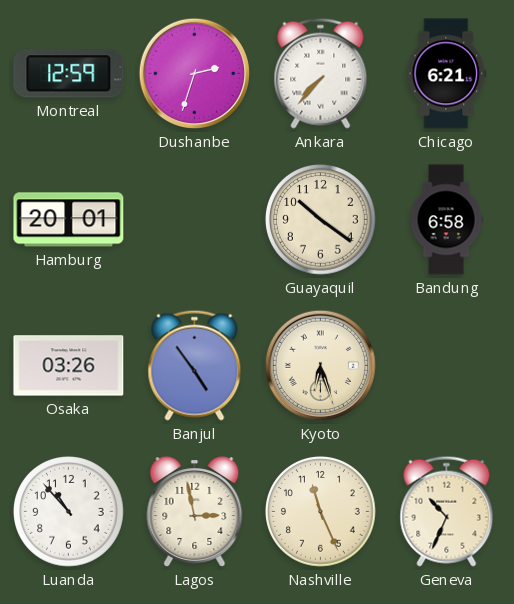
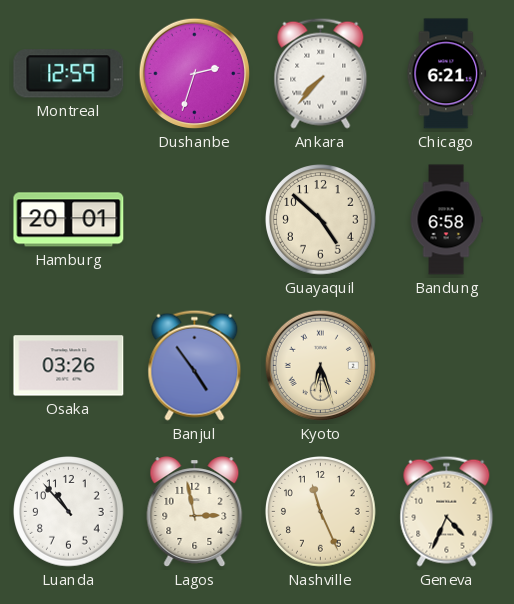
Guayaquil: 10:21 -> 4:52 (321, 220)
Geneva: 10:34 -> 4:34 (447, 511)
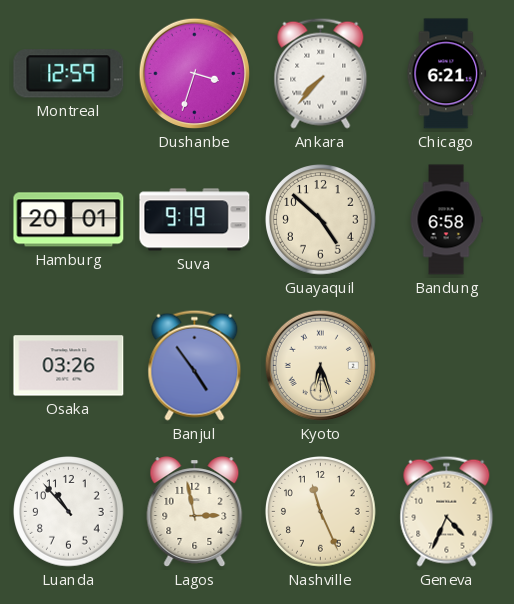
Dushanbe: 2:33 -> 3:33 (194, 73)
Suva: none -> 9:19 (195, 220)
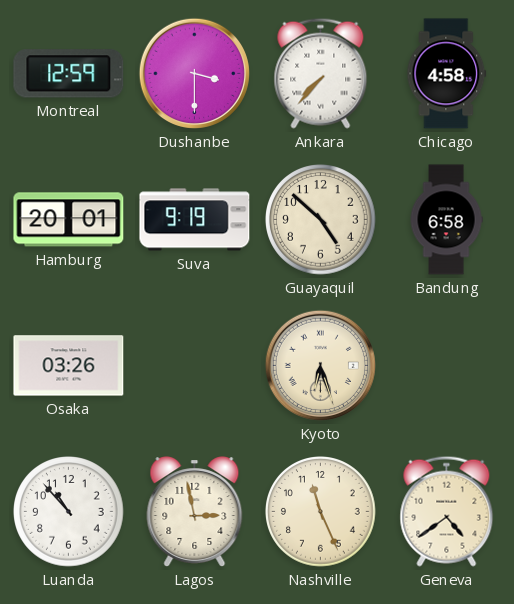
Dushanbe: 3:33 -> 3:30 (194, 73)
Chicago: 6:21 -> 4:58 (447, 74)
Banjul: 4:54 -> none (195, 365)
Geneva: 4:34 -> 4:39 (447, 511)
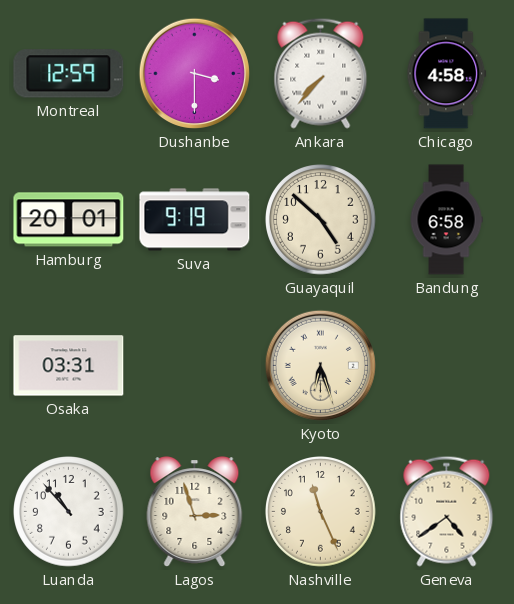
Osaka: 03:26 -> 03:31 (69, 366)
Lagos: 2:58 -> 2:57 (195, 512)
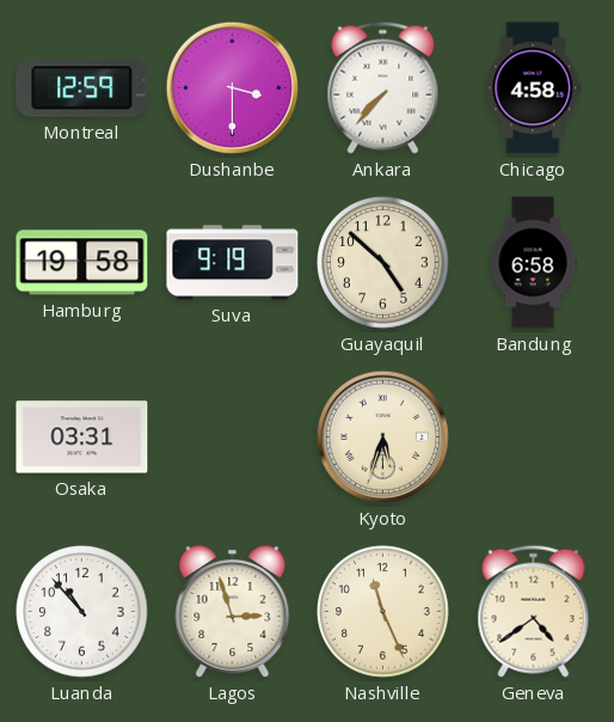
Hamburg: 20:01 -> 19:58 (82, 263)
Kyoto: 6:27 -> 5:33 (382, 436)
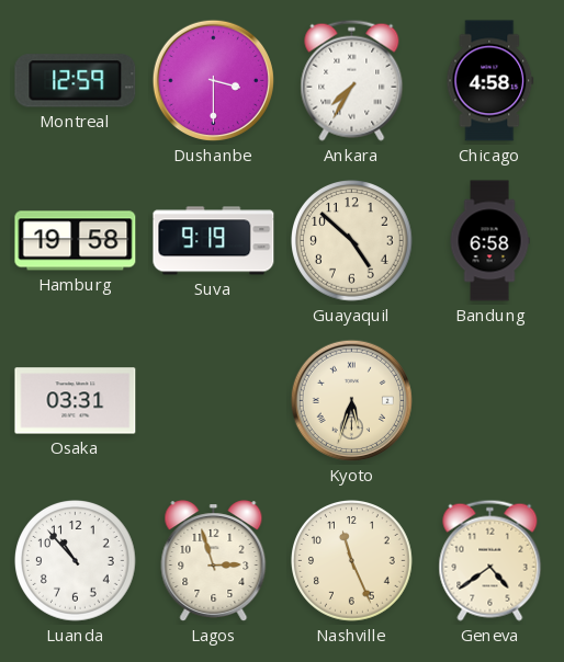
Ankara: 7:37 -> 7:35 (352, 80)
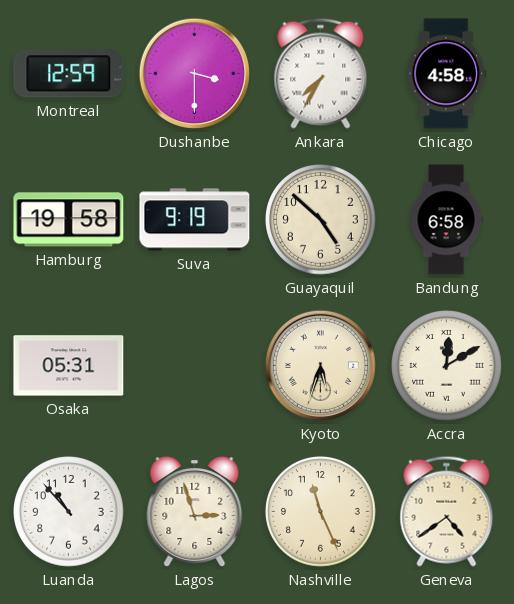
Osaka: 03:31 -> 05:31 (69, 366)
Accra: none -> 12:10 (447, 366)
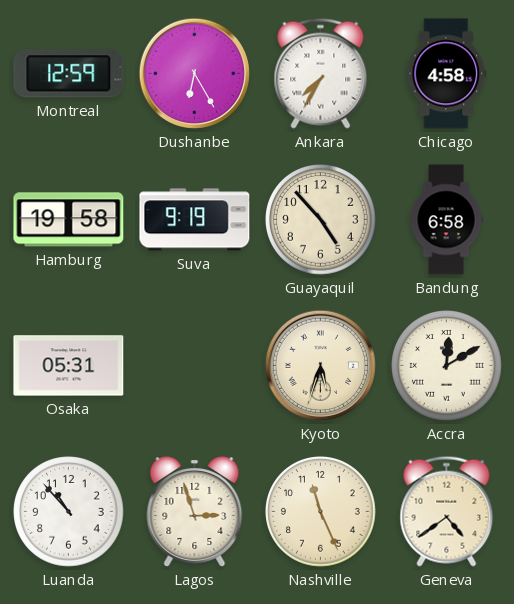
Dushanbe: 3:30 -> 6:25 (194, 73)
Guayaquil: 4:52 -> 4:53 (321, 220)
